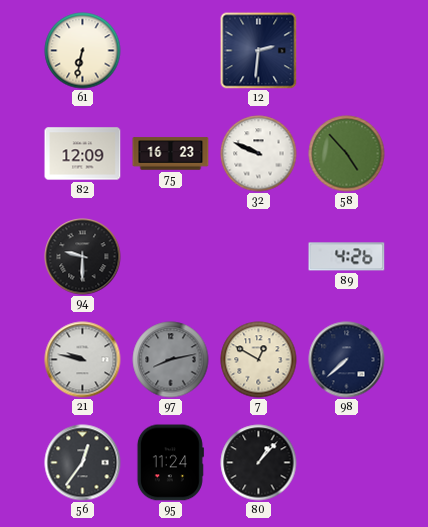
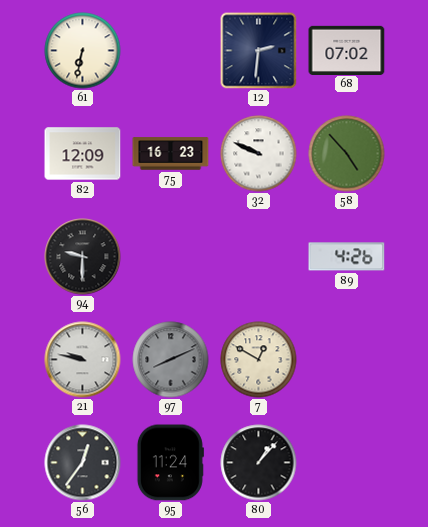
68: none -> 07:02 (347, 50)
97: 8:13 -> 8:11 (171, 360)
98: 7:38 -> none (347, 360)
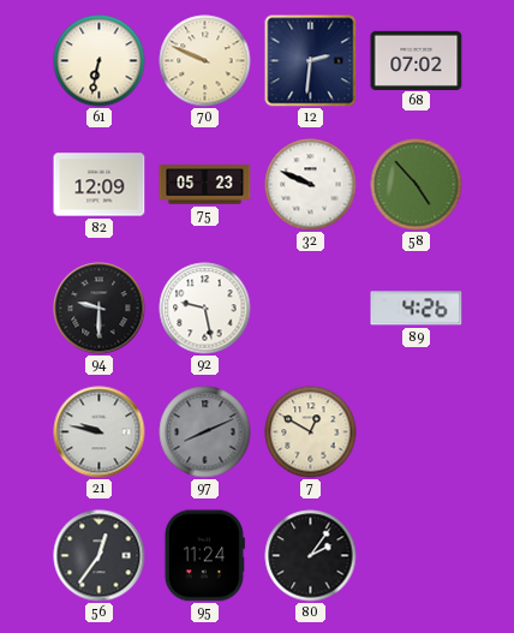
70: none -> 9:49 (205, 61)
75: 16:23 -> 05:23 (205, 185)
92: none -> 9:28 (205, 309)
80: 1:07 -> 2:06 (311, 556)
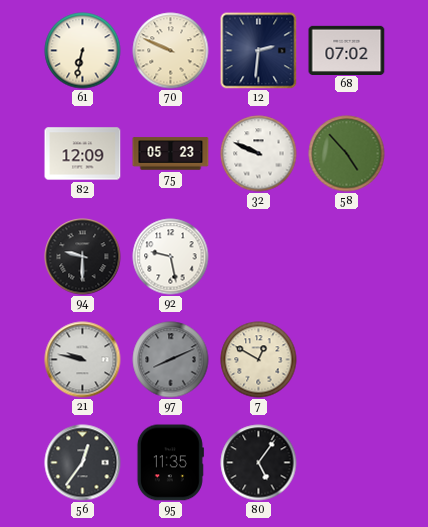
89: 4:26 -> none (417, 309)
95: 11:24 -> 11:35 (170, 463)
80: 2:06 -> 5:06 (259, 463)
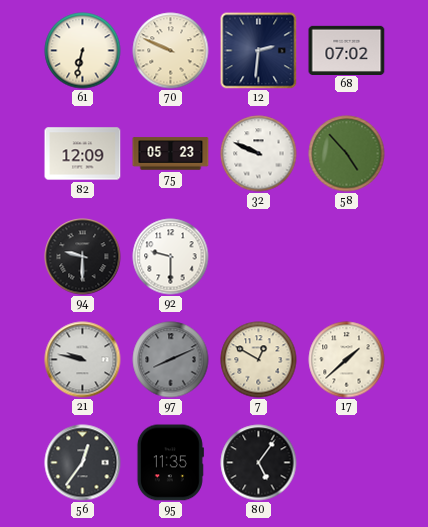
92: 9:28 -> 9:30 (171, 257)
17: none -> 1:38 (347, 360)
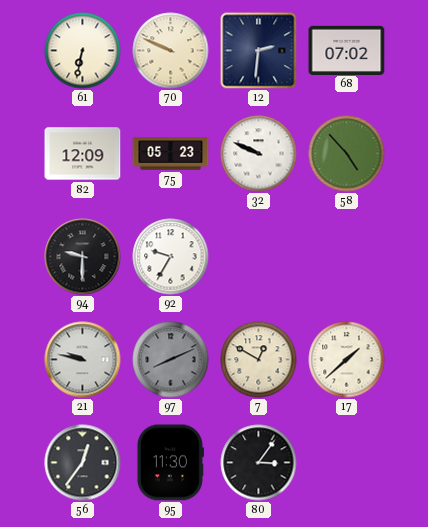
92: 9:30 -> 9:35 (171, 257)
95: 11:35 -> 11:30 (170, 463)
80: 5:06 -> 3:06 (259, 463)
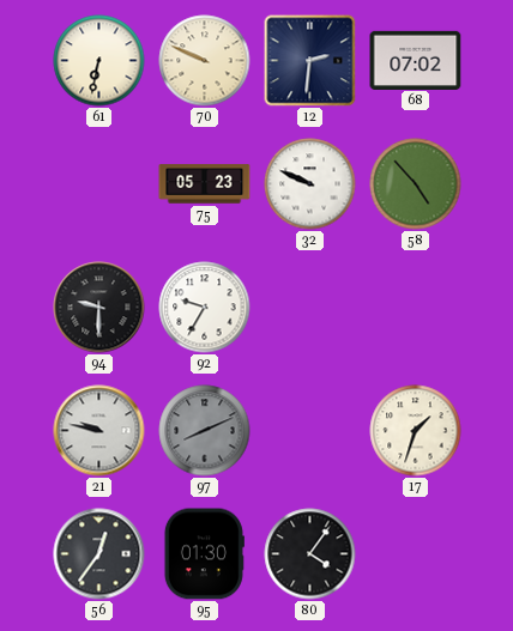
82: 12:09 -> none (83, 154)
7: 12:50 -> none (259, 360)
17: 1:38 -> 1:33 (416, 431)
95: 11:30 -> 01:30 (204, 554)
80: 3:06 -> 4:06 (310, 554)
